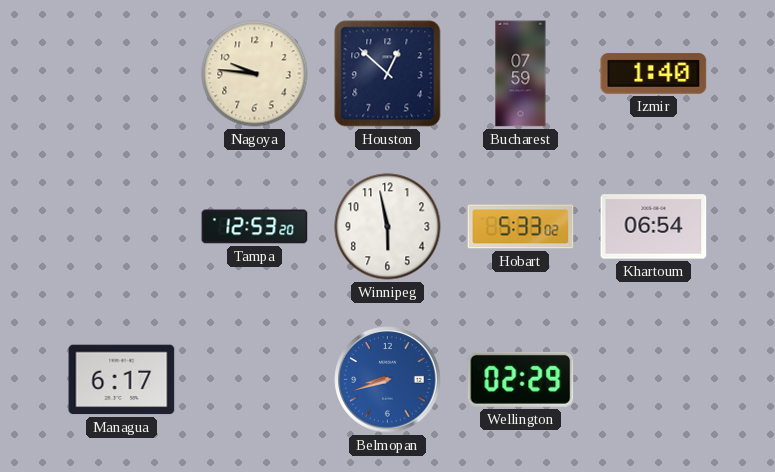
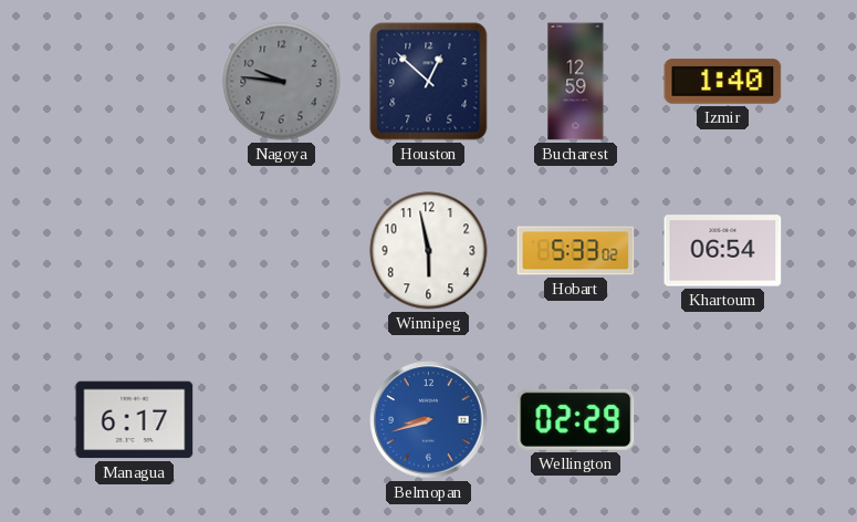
Nagoya dial: cream -> grey (282, 82)
Bucharest: 07:59 -> 12:59 (576, 82)
Tampa: 12:53 -> none (255, 227)
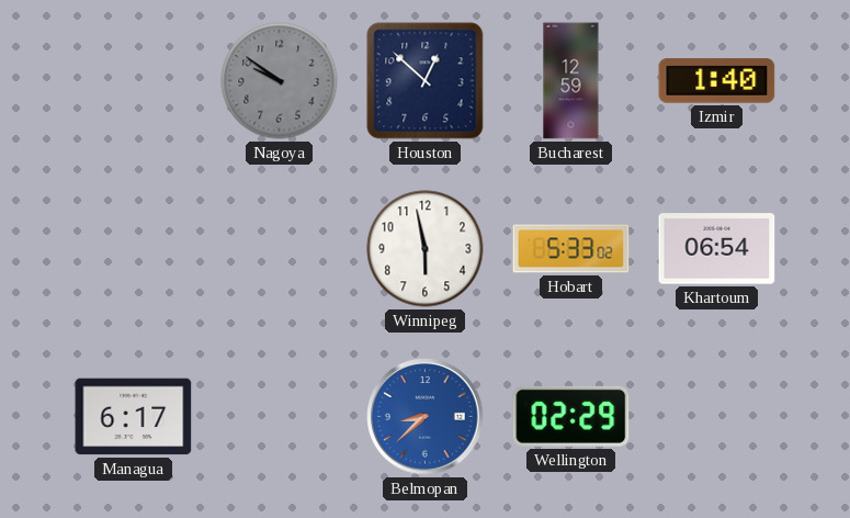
Nagoya: 9:46 -> 9:51 (280, 81)
Belmopan: 8:42 -> 8:38 (426, 417)
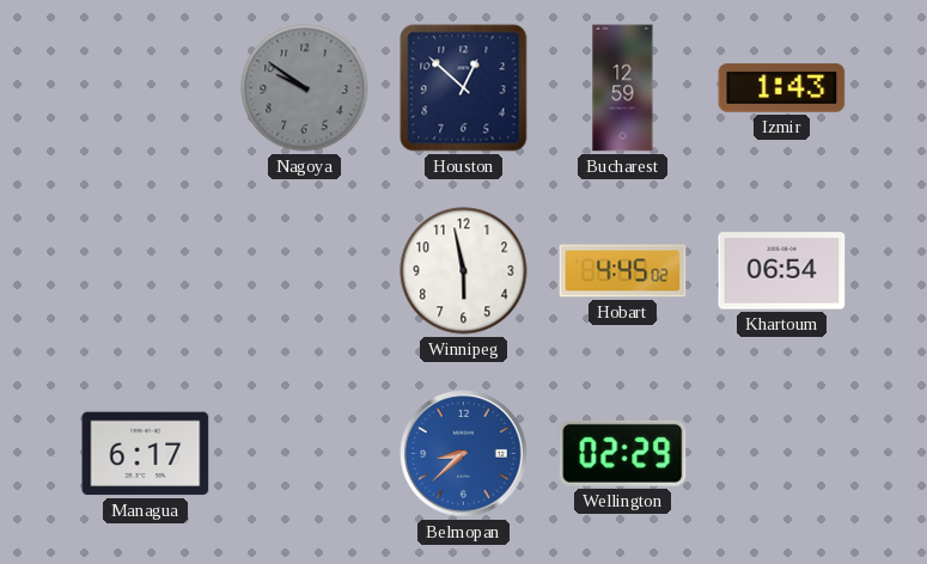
Izmir: 1:40 -> 1:43 (782, 88)
Hobart: 5:33 -> 4:45 (623, 271)
